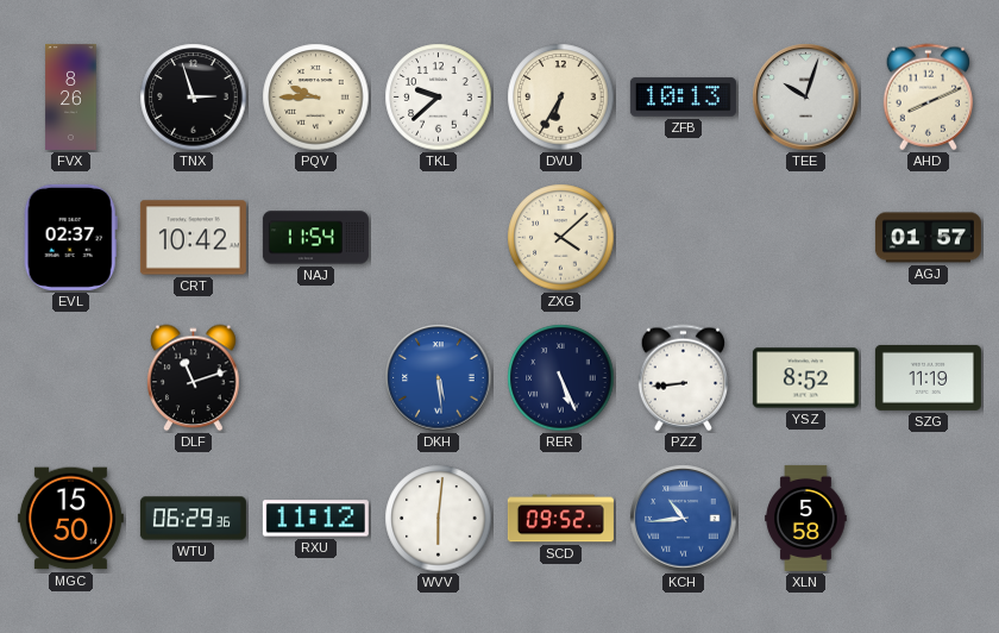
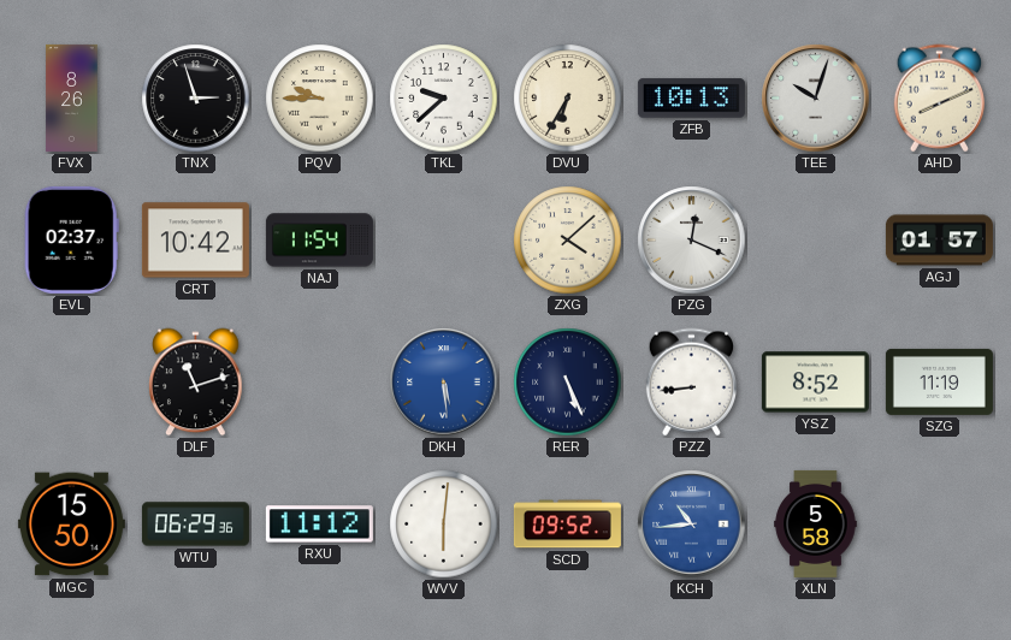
PZG: none -> 12:19 (692, 241)
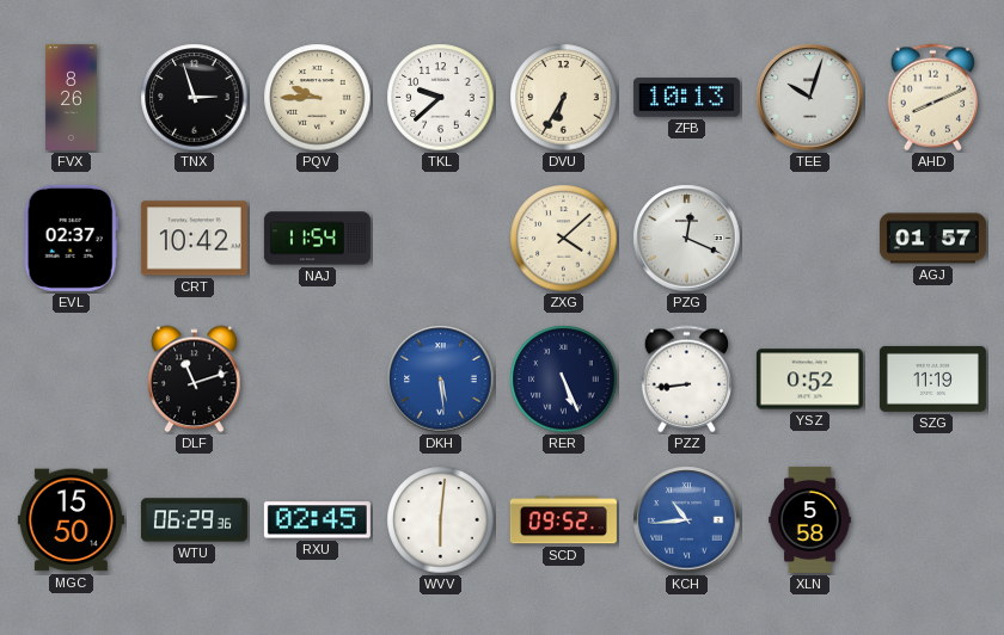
YSZ: 8:52 -> 0:52 (809, 380)
RXU: 11:12 -> 02:45 (317, 520)
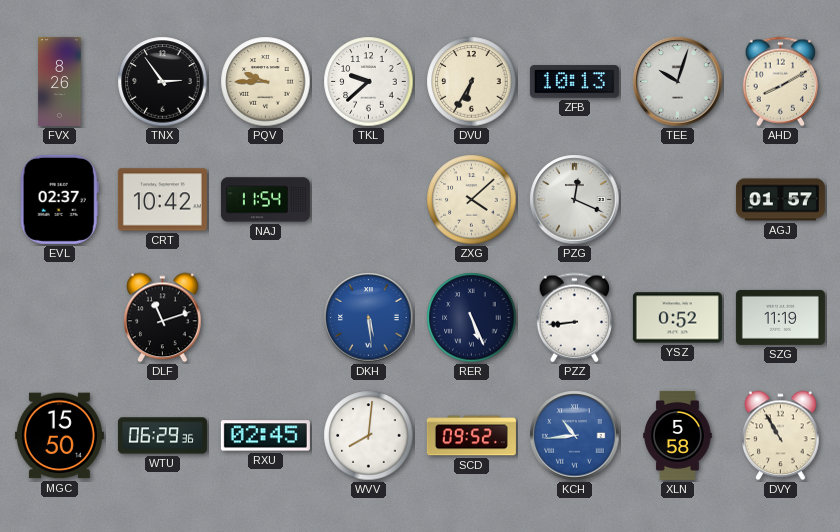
TNX: 2:57 -> 2:54 (163, 82)
AHD: 8:11 -> 8:10 (780, 82)
WVV: 6:01 -> 8:01 (369, 436)
DVY: none -> 10:55 (781, 436)
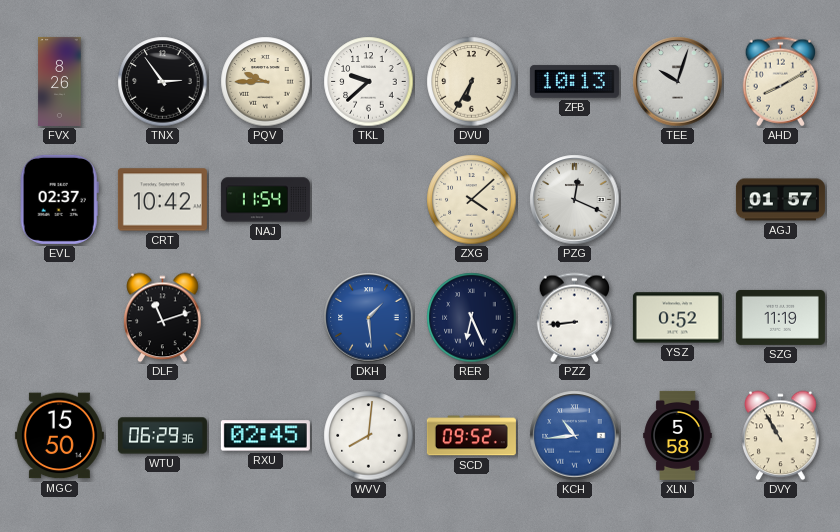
DKH: 5:29 -> 1:29 (369, 318)
RER: 5:26 -> 6:26 (472, 318)
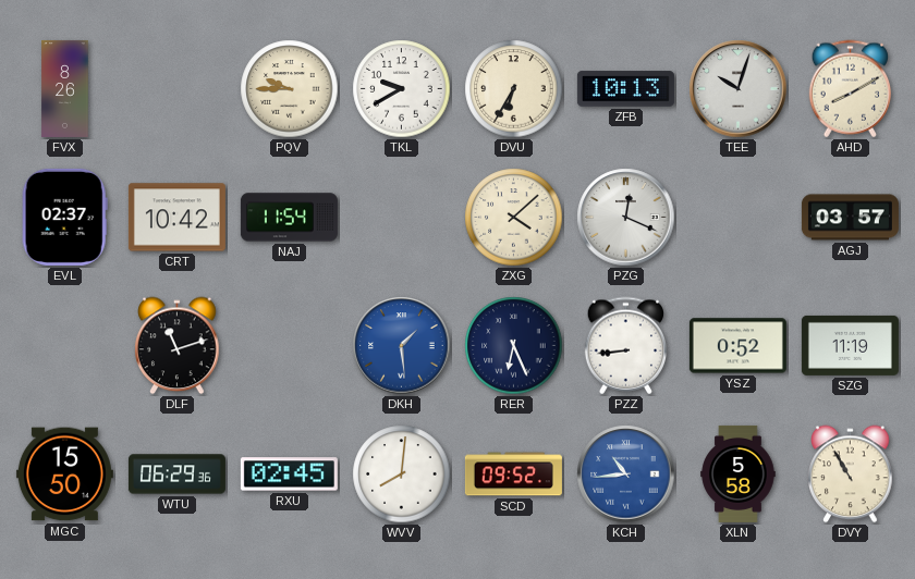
TNX: 2:54 -> none (163, 82)
TKL: 9:38 -> 9:40 (402, 89)
AGJ: 01:57 -> 03:57 (850, 218)
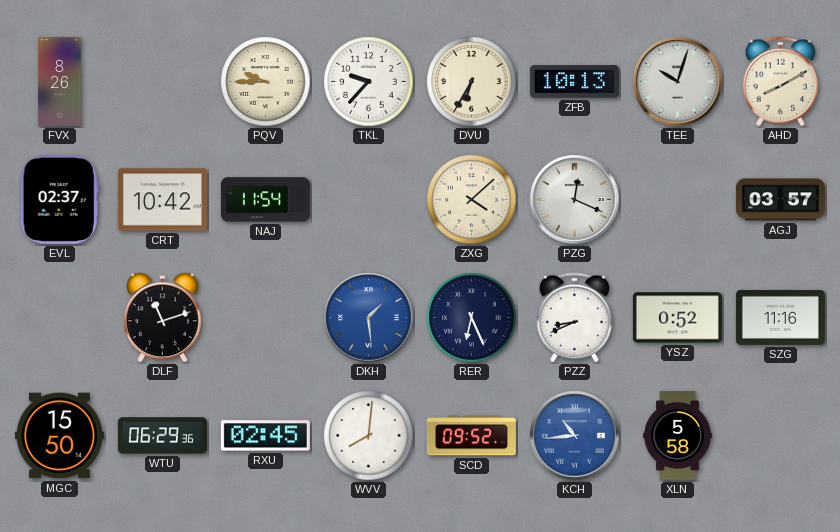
TKL: 9:40 -> 9:37 (369, 82)
PZZ: 8:44 -> 8:41 (574, 318)
SZG: 11:19 -> 11:16 (780, 317)
DVY: 10:55 -> none (851, 475)
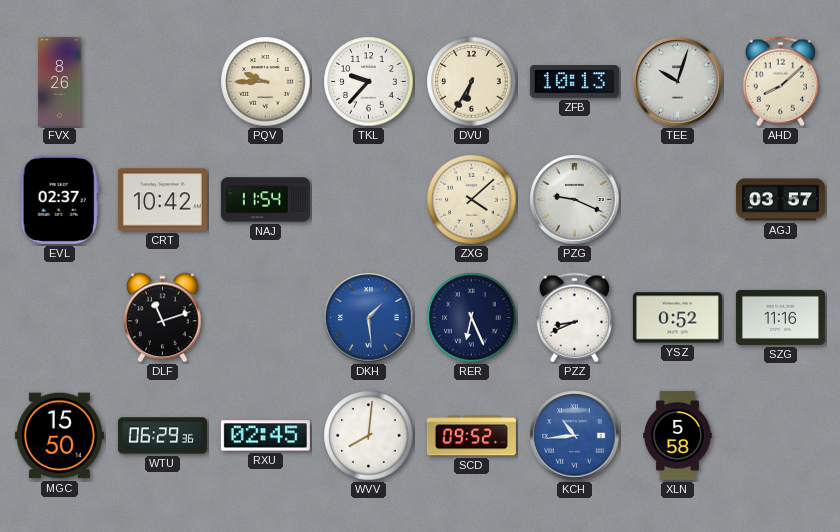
AHD: 8:10 -> 8:08 (780, 82)
PZG: 12:19 -> 9:19 (575, 200)
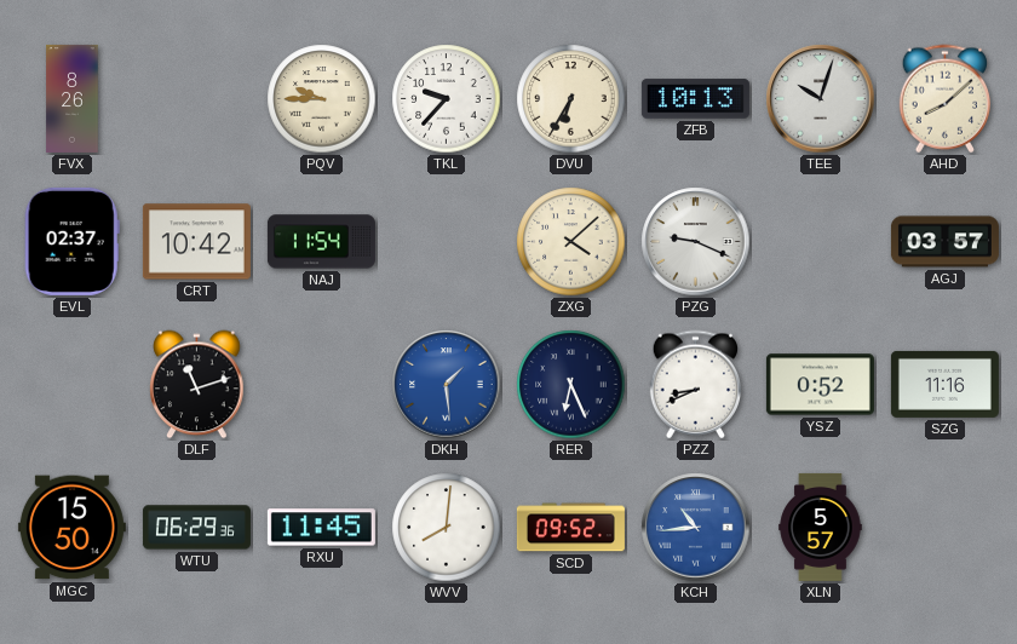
RXU: 02:45 -> 11:45 (321, 528)
XLN: 5:58 -> 5:57 (821, 527)
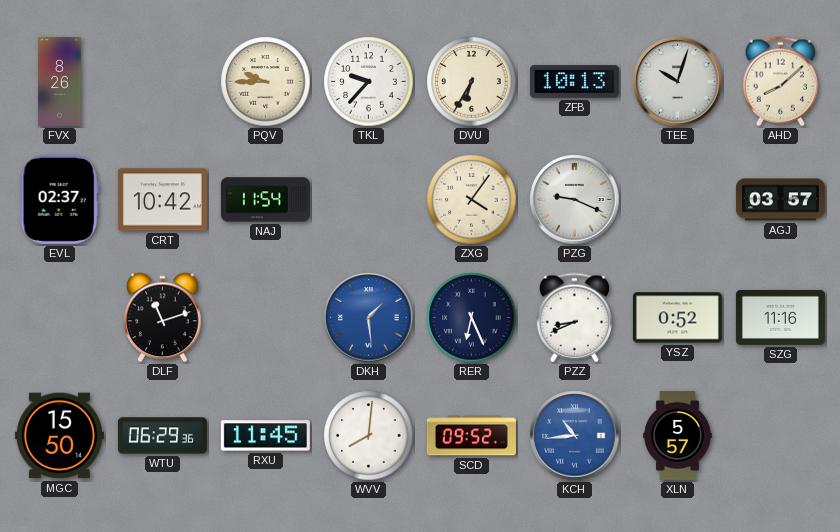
ZXG: 4:08 -> 4:06 (472, 200)
